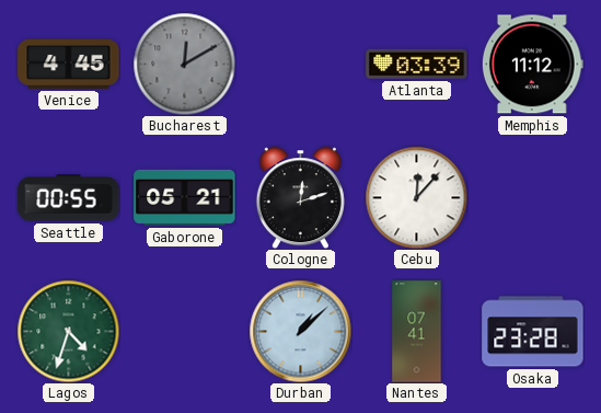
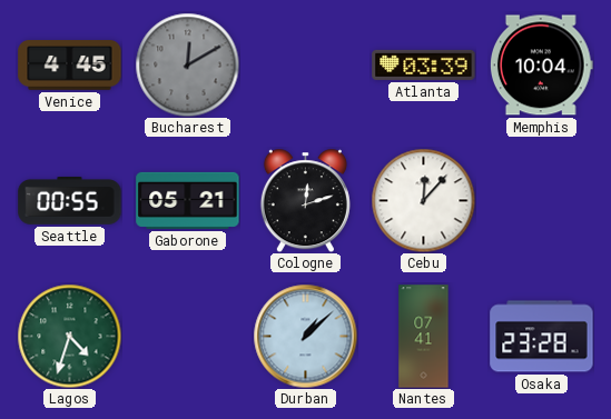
Memphis: 11:12 -> 10:04 (541, 66)
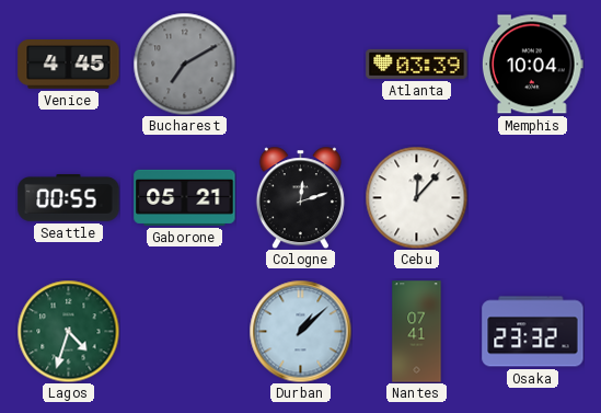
Bucharest: 12:10 -> 7:10 (184, 64)
Osaka: 23:28 -> 23:32 (533, 332)
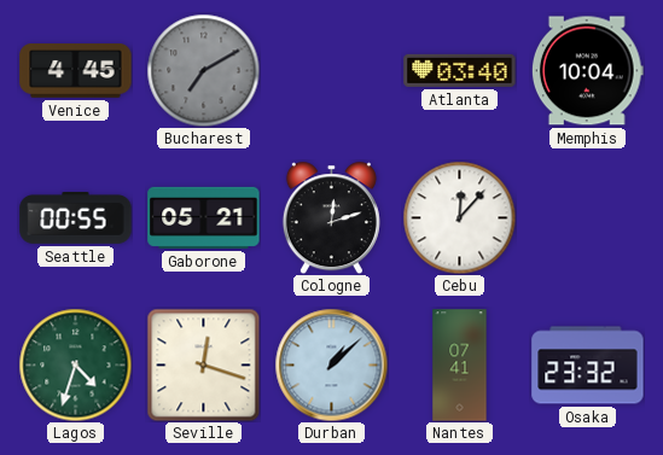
Atlanta: 03:39 -> 03:40 (460, 70)
Seville: none -> 12:18 (203, 364)
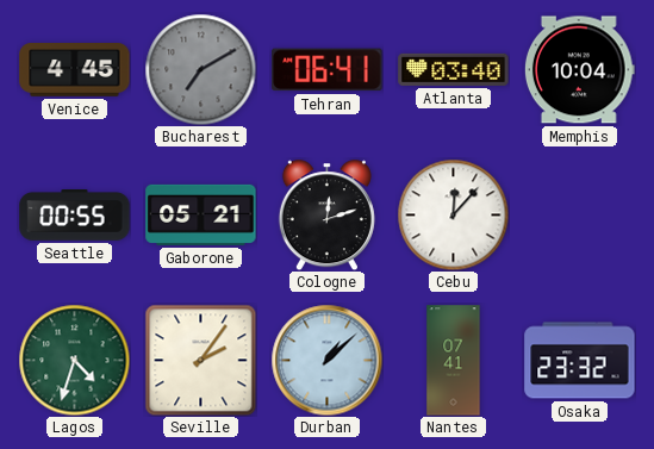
Tehran: none -> 06:41 (328, 70)
Seville: 12:18 -> 2:06 (200, 360)
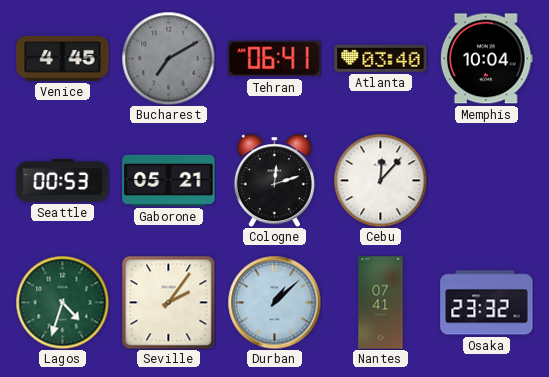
Seattle: 00:55 -> 00:53 (63, 181)
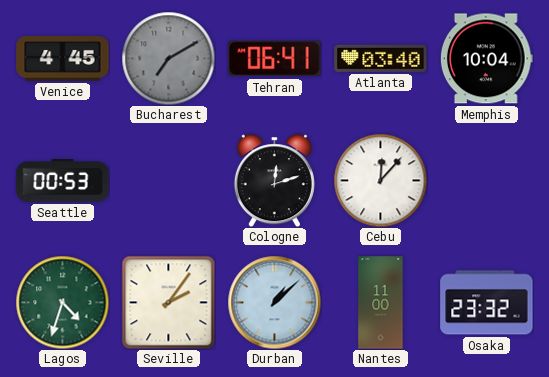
Gaborone: 05:21 -> none (169, 180)
Nantes: 07:41 -> 11:00 (381, 303)
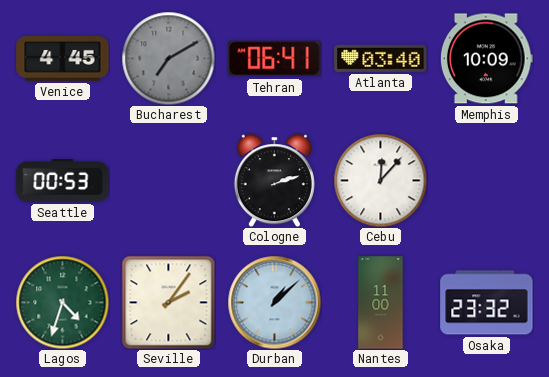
Memphis: 10:04 -> 10:09 (486, 59)
Cologne: 12:12 -> 2:12 (274, 180)
